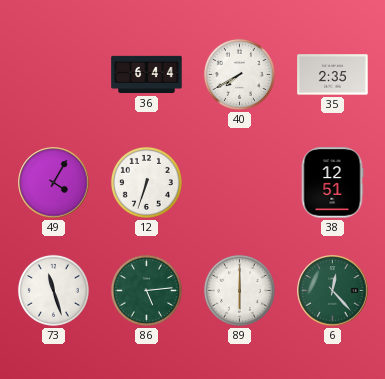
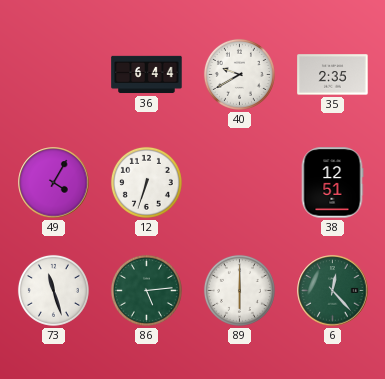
40: 7:40 -> 9:40 (239, 74)
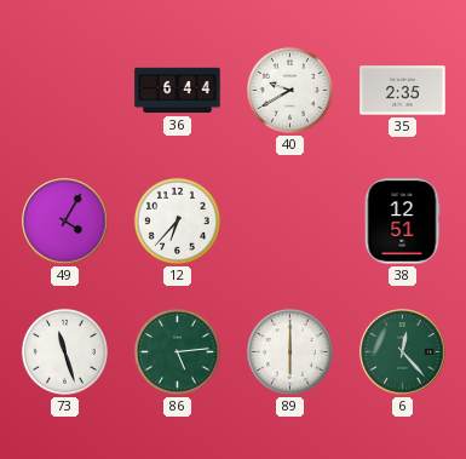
12: 6:33 -> 6:37 (177, 220)
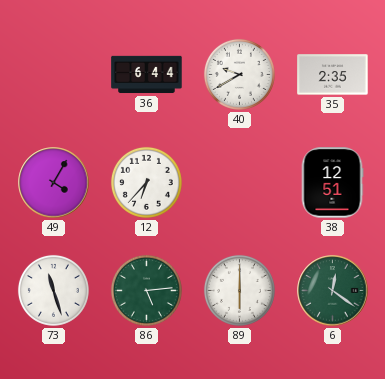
6: 12:23 -> 12:21 (333, 291)
